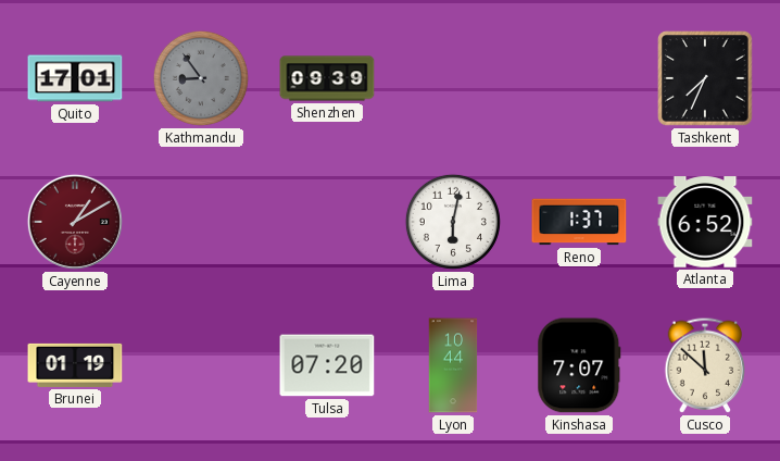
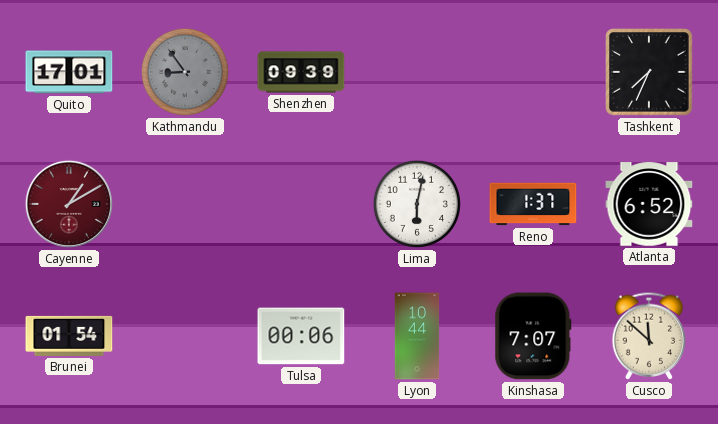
Brunei: 01:19 -> 01:54 (69, 336)
Tulsa: 07:20 -> 00:06 (301, 336)
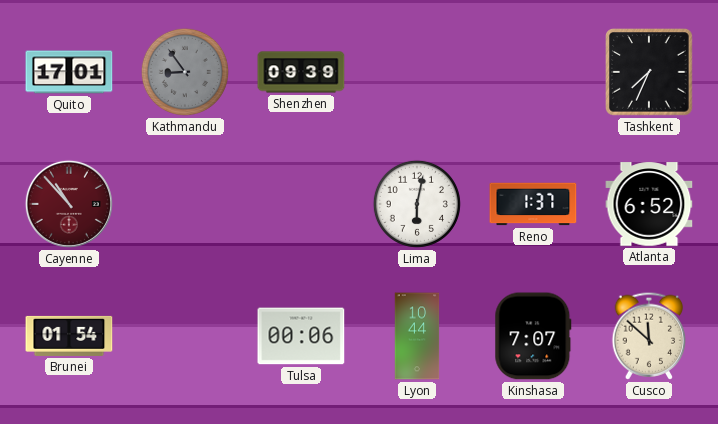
Cayenne: 1:10 -> 10:53 (69, 204)
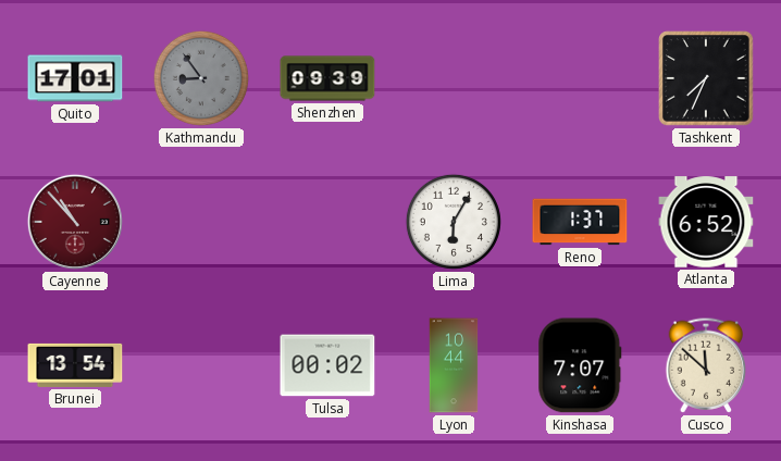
Lima: 6:02 -> 6:05 (454, 222)
Brunei: 01:54 -> 13:54 (75, 365)
Tulsa: 00:06 -> 00:02 (327, 365)
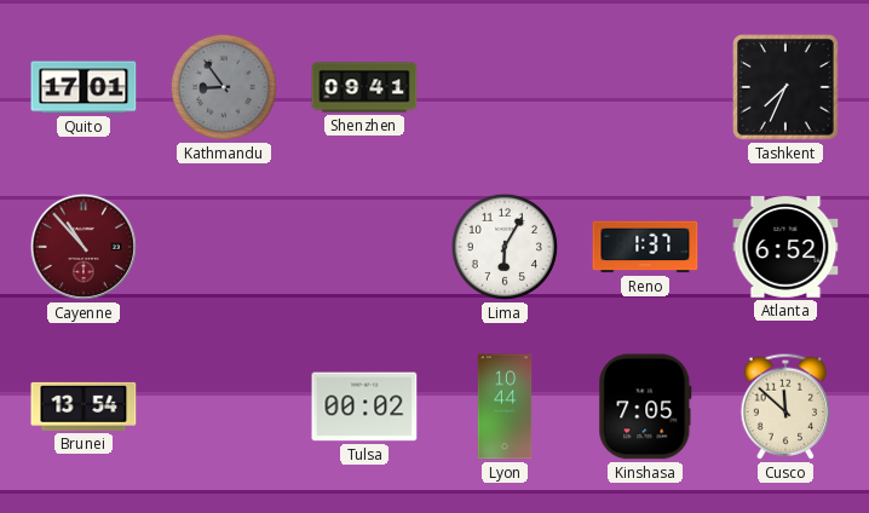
Shenzhen: 09:39 -> 09:41 (364, 87)
Kinshasa: 7:07 -> 7:05 (645, 407)
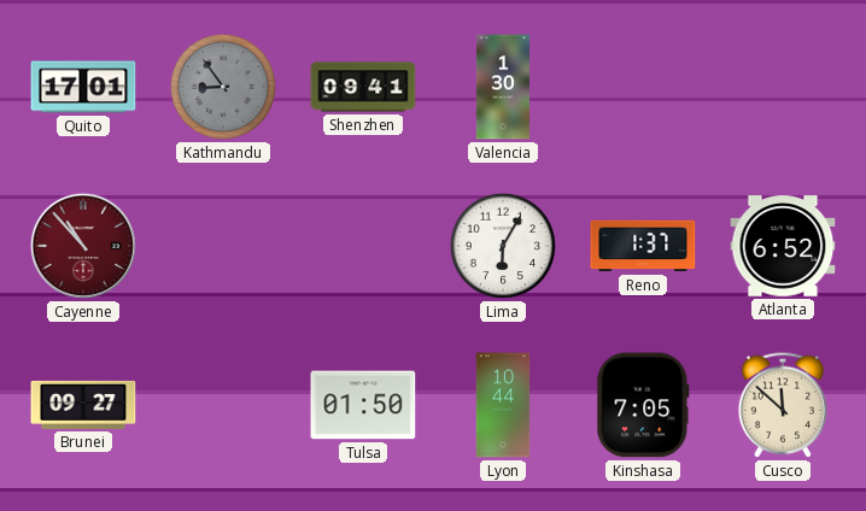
Valencia: none -> 1:30 (503, 87)
Tashkent: 7:34 -> none (785, 87)
Brunei: 13:54 -> 09:27 (83, 405)
Tulsa: 00:02 -> 01:50 (363, 405)
